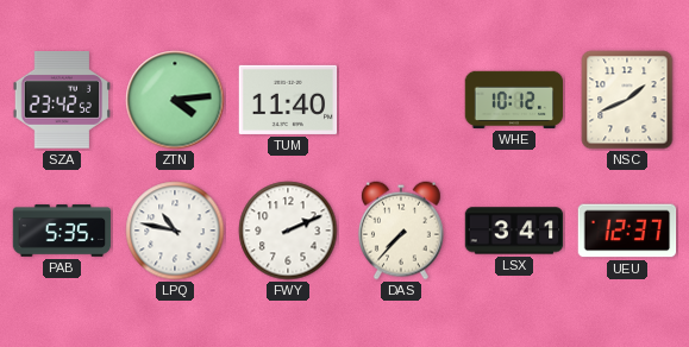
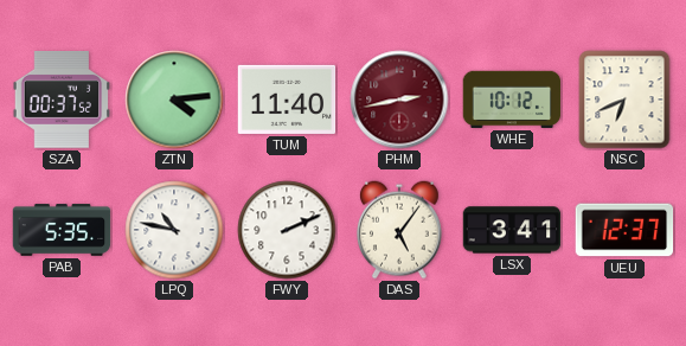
SZA: 23:42 -> 00:37 (62, 101)
PHM: none -> 2:43 (399, 100)
NSC: 1:41 -> 6:41 (624, 100)
DAS: 7:37 -> 5:06 (399, 230)
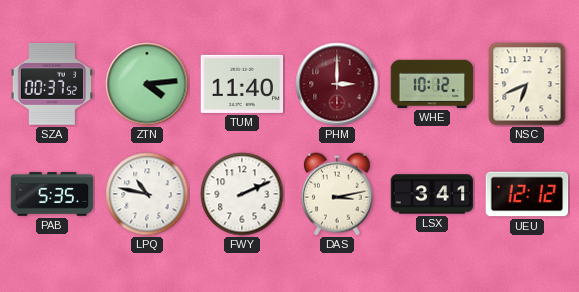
PHM: 2:43 -> 3:00 (337, 84)
DAS: 5:06 -> 3:13 (337, 194)
UEU: 12:37 -> 12:12 (527, 194)
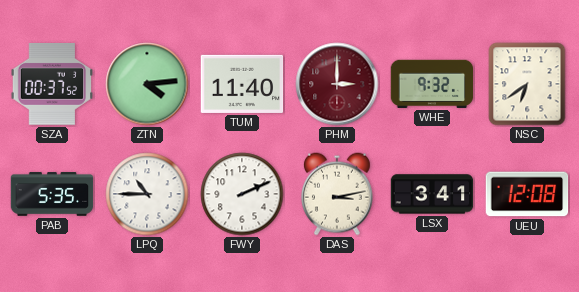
WHE: 10:12 -> 9:32 (432, 84)
NSC: 6:41 -> 6:39 (527, 84)
LPQ: 10:47 -> 10:45 (147, 194)
UEU: 12:12 -> 12:08 (527, 194)
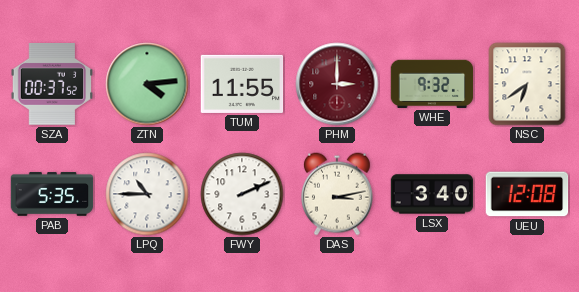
TUM: 11:40 -> 11:55 (242, 84)
LSX: 3:41 -> 3:40 (432, 194)
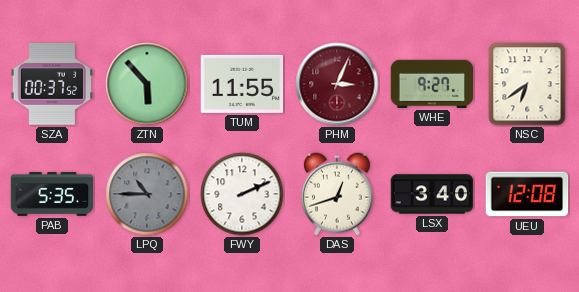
ZTN: 4:14 -> 5:53 (147, 84)
PHM: 3:00 -> 3:04 (337, 84)
WHE: 9:32 -> 9:27 (432, 84)
LPQ dial: white -> grey (147, 194)
DAS: 3:13 -> 12:42 (337, 194)
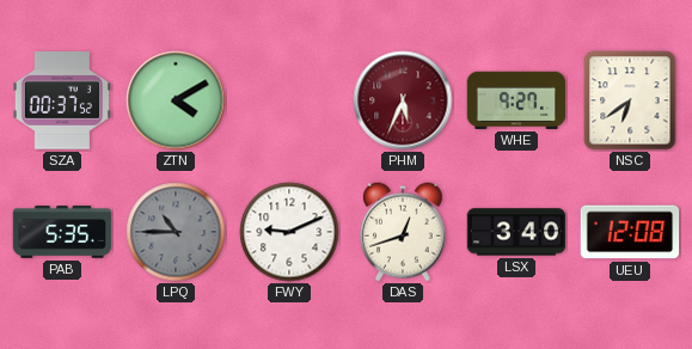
ZTN: 5:53 -> 4:10 (176, 100)
TUM: 11:55 -> none (242, 84)
PHM: 3:04 -> 5:34 (403, 100)
FWY: 2:11 -> 9:11 (289, 232)
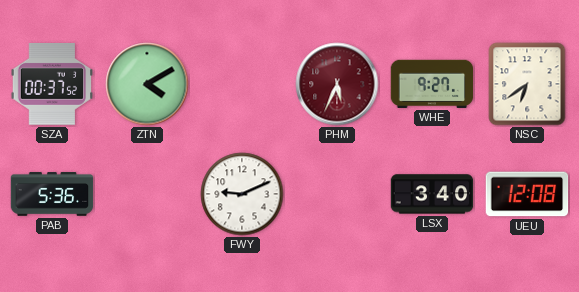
PAB: 5:35 -> 5:36 (52, 194)
LPQ: 10:45 -> none (176, 232)
DAS: 12:42 -> none (403, 232)
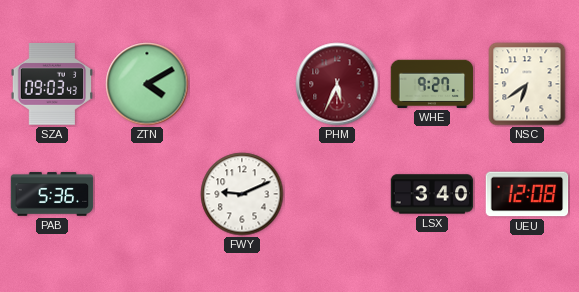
SZA: 00:37 -> 09:03 (52, 85)
